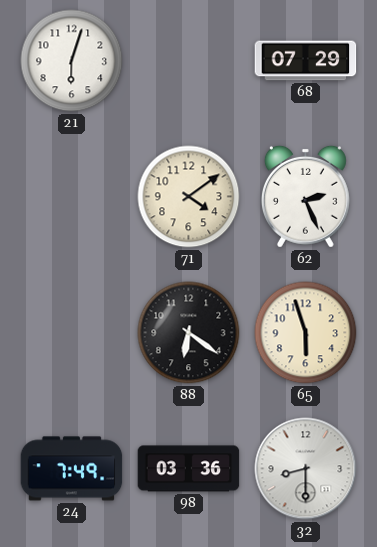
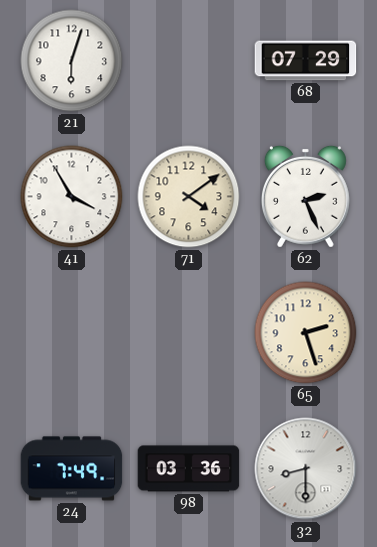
41: none -> 3:55 (72, 197)
88: 6:21 -> none (189, 333)
65: 5:57 -> 2:27 (306, 333)
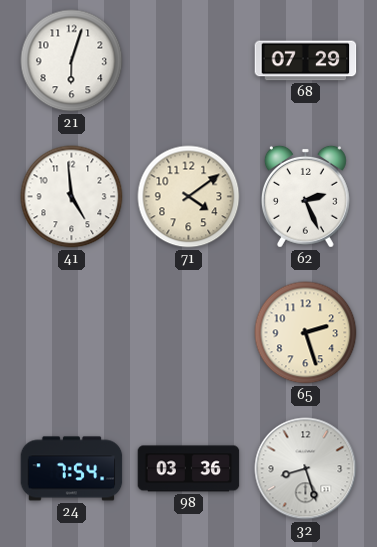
41: 3:55 -> 4:59 (72, 197)
24: 7:49 -> 7:54 (72, 469)
32: 8:30 -> 8:27 (306, 469)
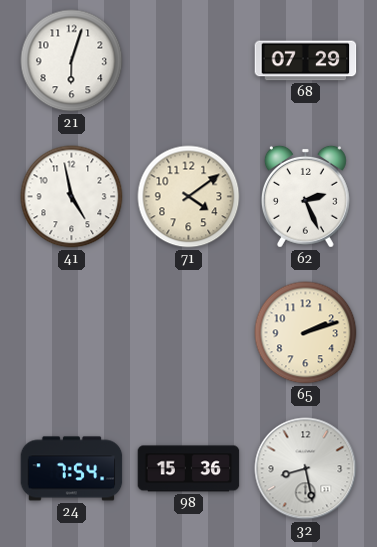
41: 4:59 -> 4:58 (72, 197)
65: 2:27 -> 2:12 (306, 333)
98: 03:36 -> 15:36 (189, 469)
32: 8:27 -> 8:28 (306, 469)
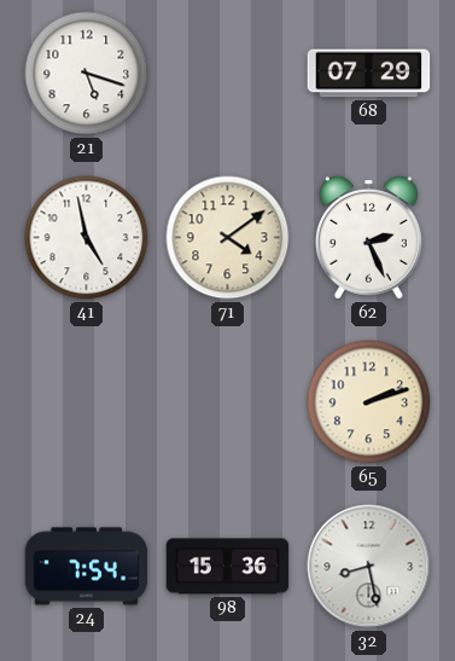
21: 6:03 -> 5:18 (87, 74)
